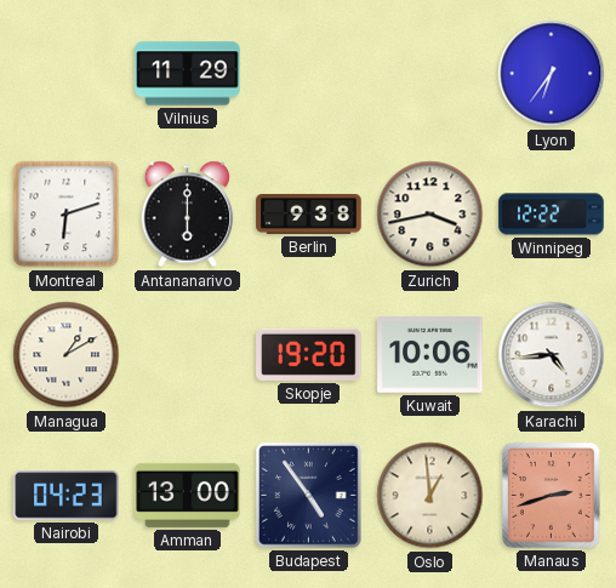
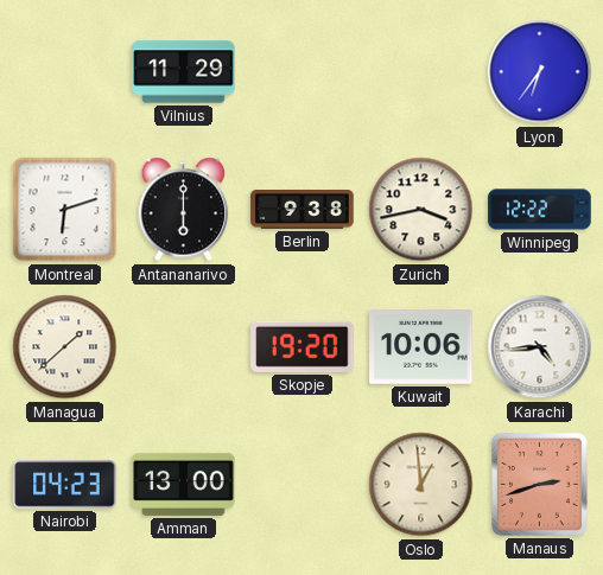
Managua: 1:10 -> 1:38 (65, 347)
Budapest: 4:54 -> none (309, 496)
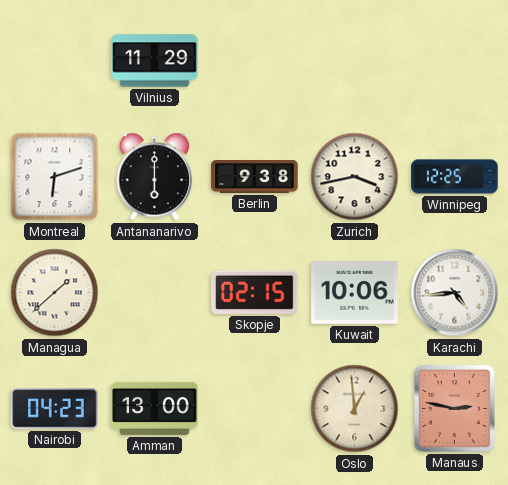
Lyon: 6:36 -> none (540, 72)
Winnipeg: 12:22 -> 12:25 (455, 177)
Skopje: 19:20 -> 02:15 (255, 292)
Manaus: 2:42 -> 2:47 (455, 409)
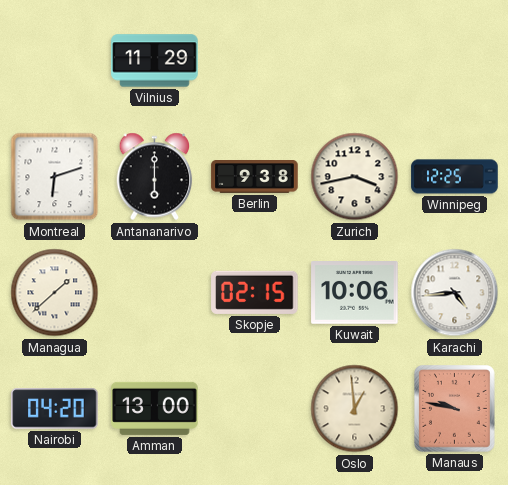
Nairobi: 04:23 -> 04:20 (55, 409)
Manaus: 2:47 -> 9:47 (455, 409)
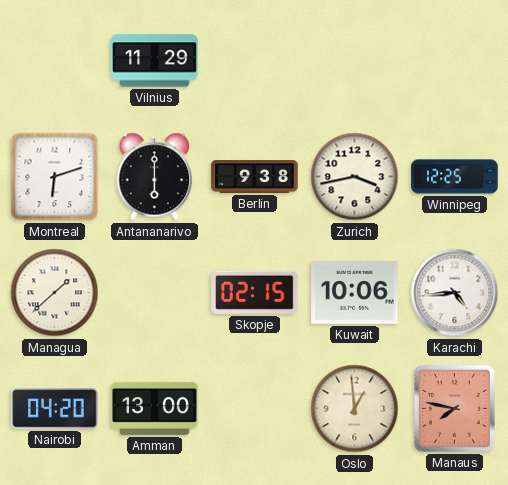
Manaus: 9:47 -> 7:47 (455, 409)
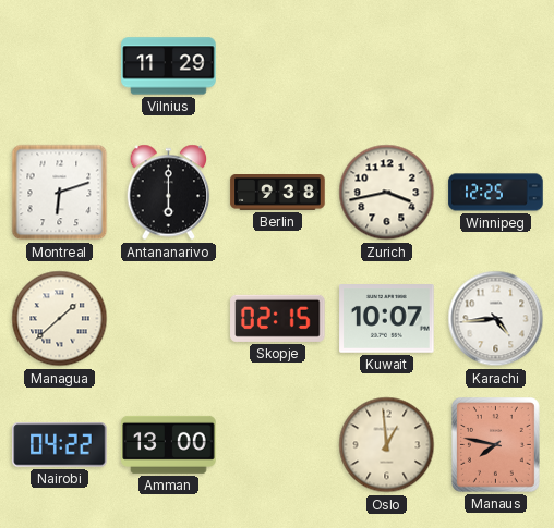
Kuwait: 10:06 -> 10:07 (387, 319)
Nairobi: 04:20 -> 04:22 (60, 445)
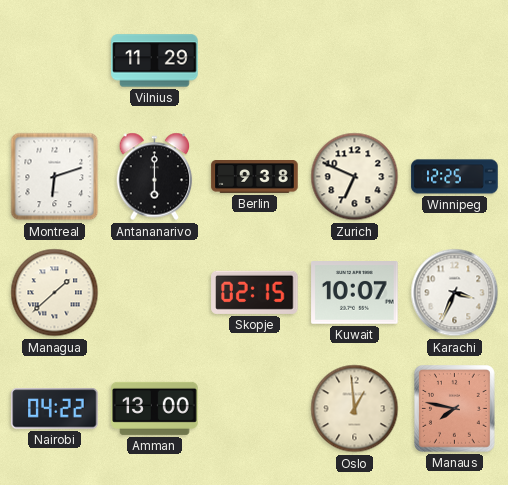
Zurich: 3:43 -> 6:49 (355, 177)
Karachi: 4:44 -> 3:34 (455, 293)
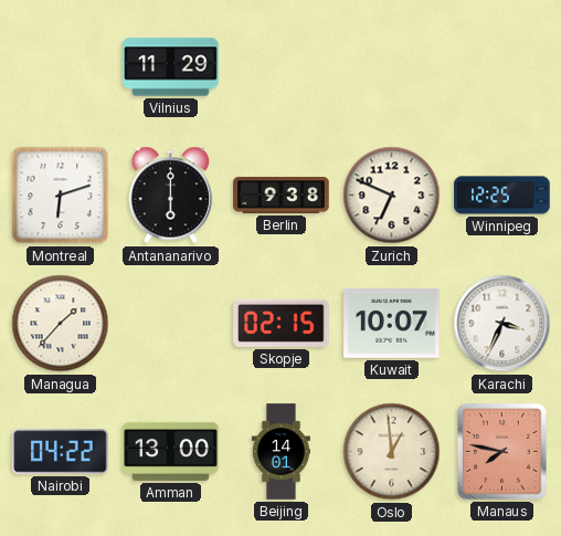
Managua: 1:38 -> 1:37 (61, 324)
Beijing: none -> 14:01 (280, 452)
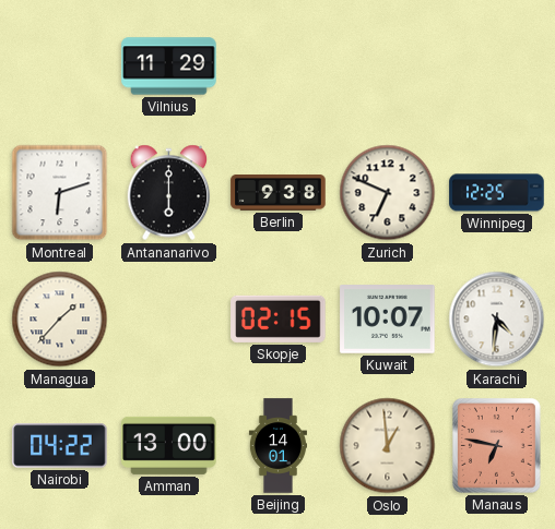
Karachi: 3:34 -> 4:31 (497, 320)
Manaus: 7:47 -> 6:47 (497, 446)
